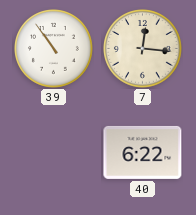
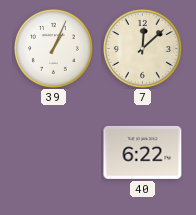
39: 10:54 -> 1:04 (54, 49)
7: 12:16 -> 12:08 (143, 49)
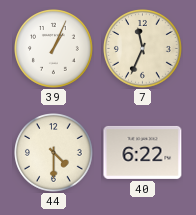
7: 12:08 -> 11:34 (143, 49)
44: none -> 4:30 (54, 153)
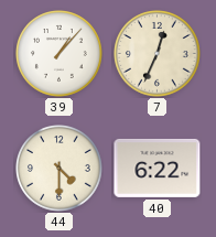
39: 1:04 -> 1:07 (60, 54)
7: 11:34 -> 12:34 (158, 54)
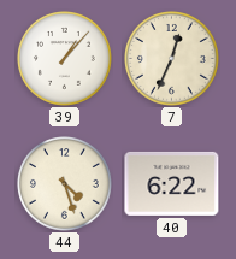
44: 4:30 -> 4:27 (65, 184)
